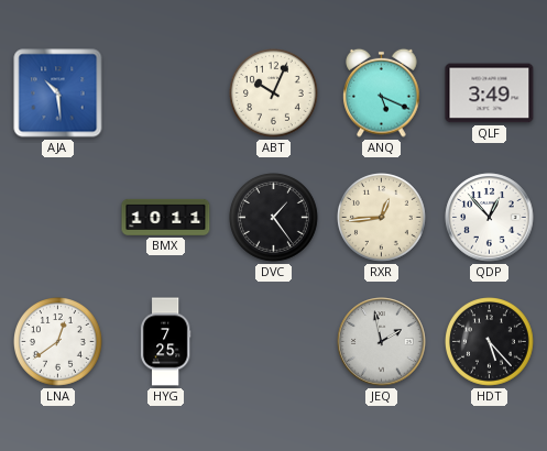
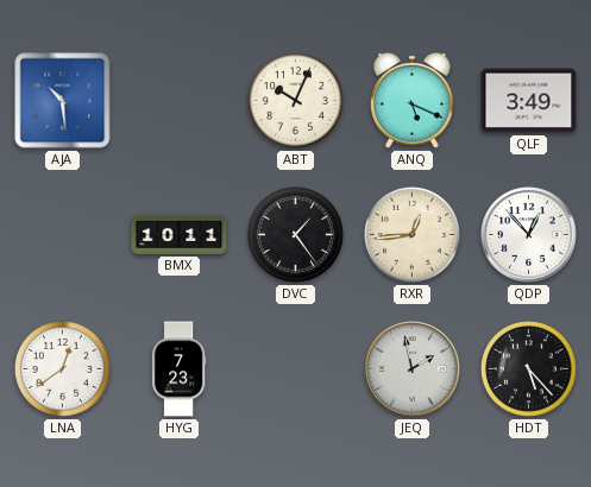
HYG: 7:25 -> 7:23 (178, 369)
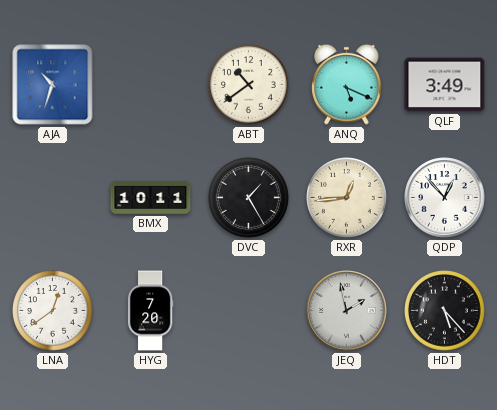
AJA: 10:29 -> 10:33 (53, 85)
ABT: 10:04 -> 10:39 (249, 85)
DVC: 1:24 -> 1:25 (249, 198)
HYG: 7:23 -> 7:20 (150, 311)
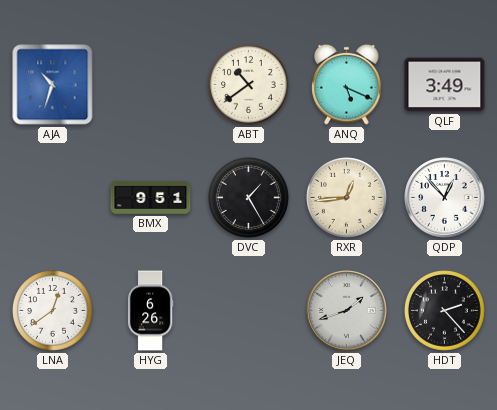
BMX: 10:11 -> 9:51 (151, 197)
HYG: 7:20 -> 6:26 (150, 311)
JEQ: 1:58 -> 1:42 (347, 311)
HDT: 5:23 -> 2:23 (445, 311)
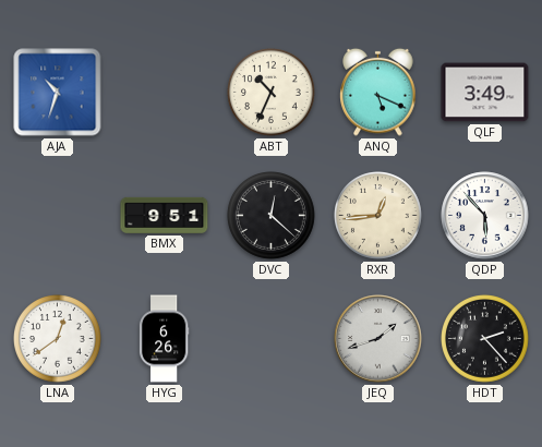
ABT: 10:39 -> 10:34 (272, 93)
DVC: 1:25 -> 12:22 (272, 216)
QDP: 12:53 -> 5:53 (485, 216)
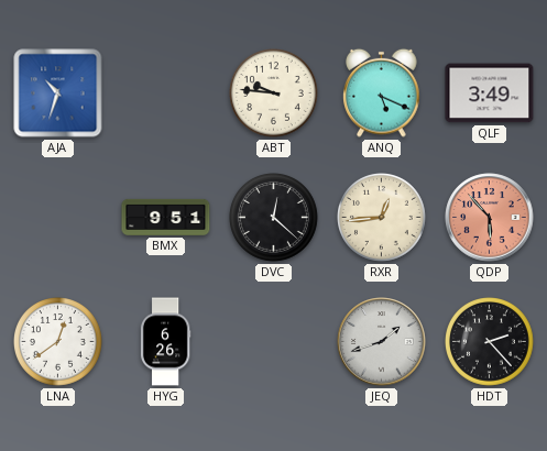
ABT: 10:34 -> 9:46 (274, 94)
QDP dial: white -> salmon (490, 218)
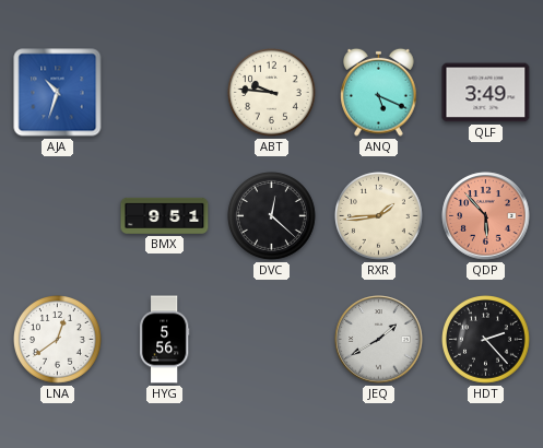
RXR: 12:44 -> 1:44 (379, 216)
HYG: 6:26 -> 5:56 (164, 340)
JEQ: 1:42 -> 1:40 (379, 340)
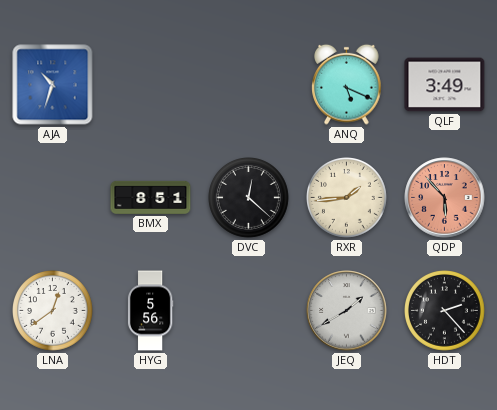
ABT: 9:46 -> none (272, 93)
BMX: 9:51 -> 8:51 (151, 197)
